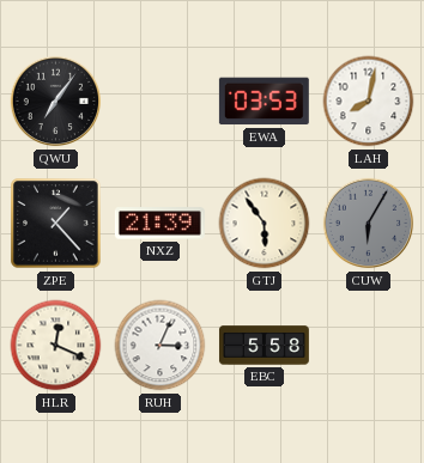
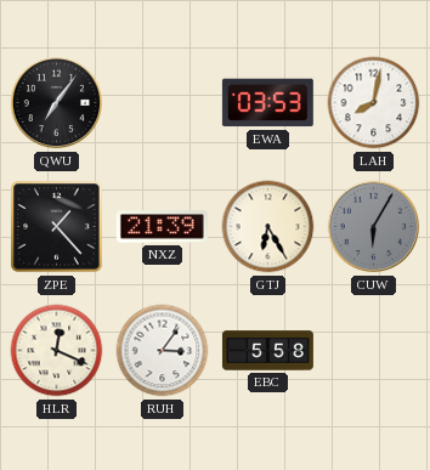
GTJ: 5:54 -> 6:25 (268, 227)
RUH: 3:04 -> 3:06 (163, 351)
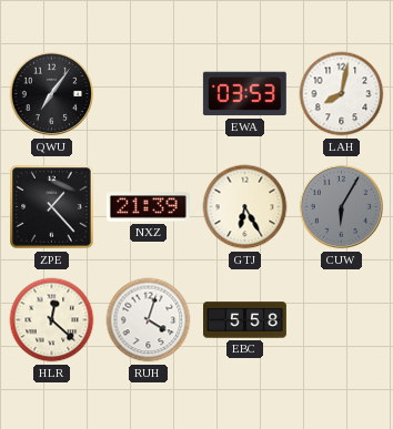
HLR: 12:19 -> 12:22 (52, 320)
RUH: 3:06 -> 4:03 (149, 320)
